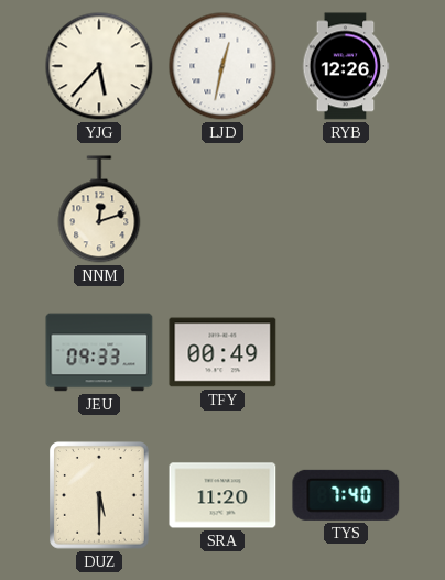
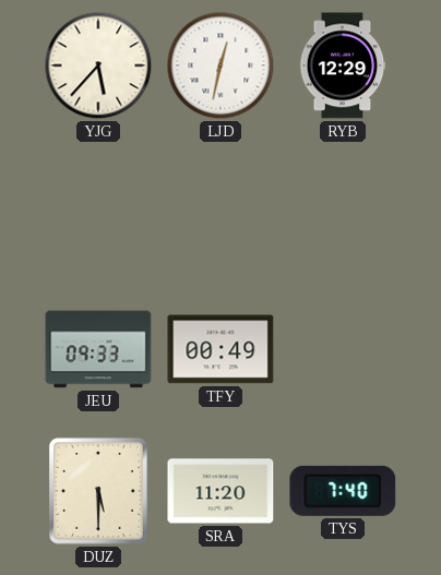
RYB: 12:26 -> 12:29 (343, 65)
NNM: 12:12 -> none (99, 209)
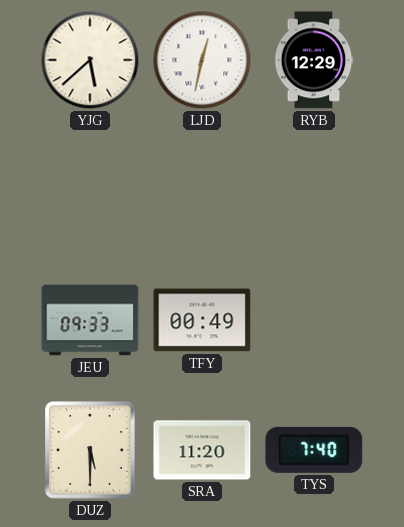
YJG: 5:37 -> 5:38 (90, 60)
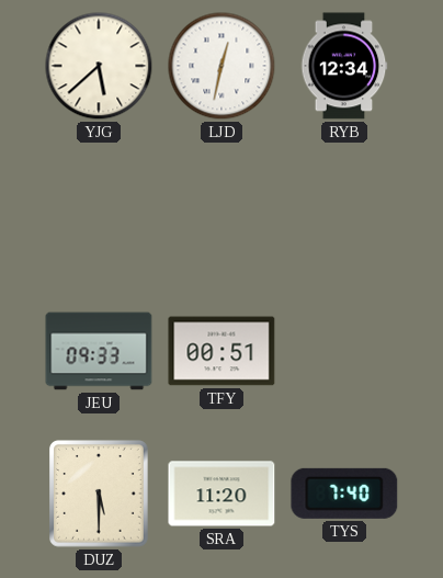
RYB: 12:29 -> 12:34 (344, 66)
TFY: 00:49 -> 00:51 (222, 351)
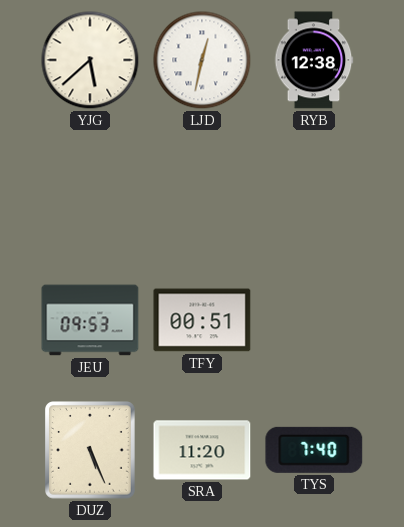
RYB: 12:34 -> 12:38 (314, 60)
JEU: 09:33 -> 09:53 (90, 320)
DUZ: 5:30 -> 5:26 (91, 451)
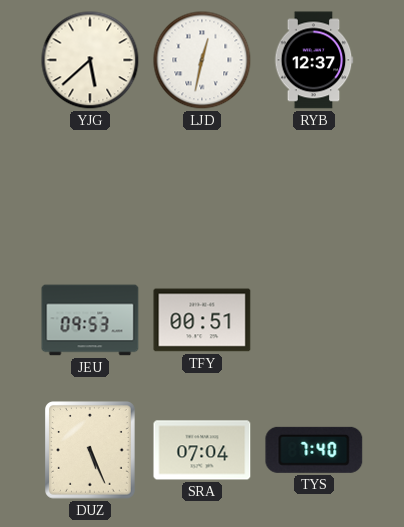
RYB: 12:38 -> 12:37 (314, 60)
SRA: 11:20 -> 07:04 (202, 450)
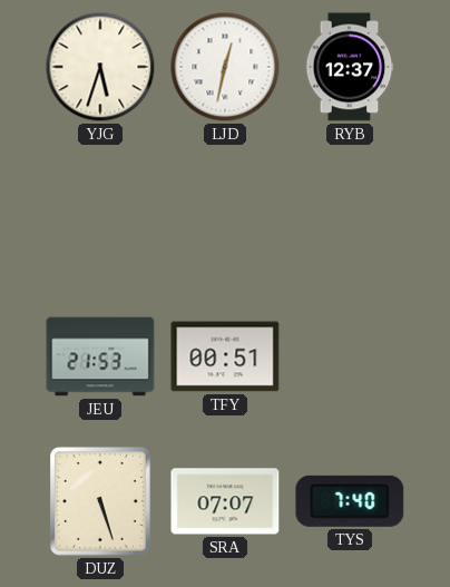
YJG: 5:38 -> 5:33 (100, 67)
JEU: 09:53 -> 21:53 (100, 356)
DUZ: 5:26 -> 5:27 (101, 502)
SRA: 07:04 -> 07:07 (225, 501)
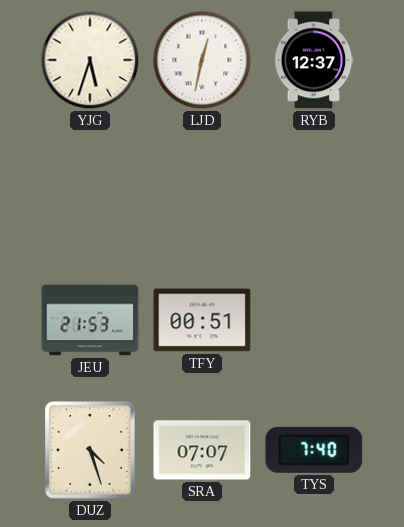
DUZ: 5:27 -> 4:27 (91, 451)
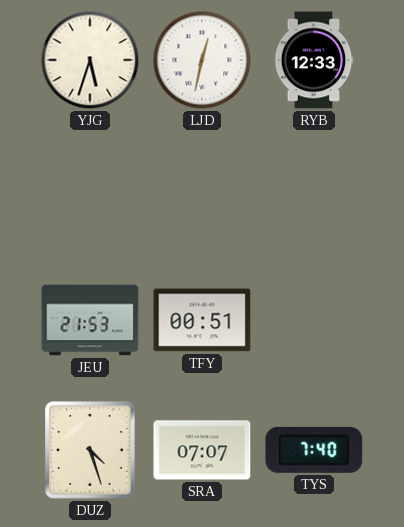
RYB: 12:37 -> 12:33 (314, 60)
